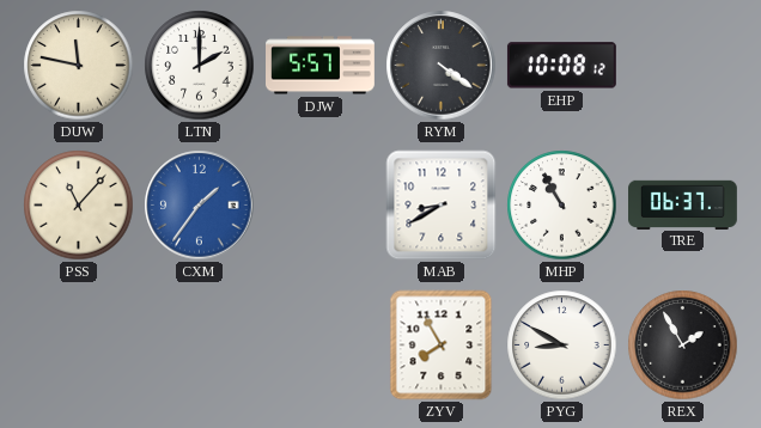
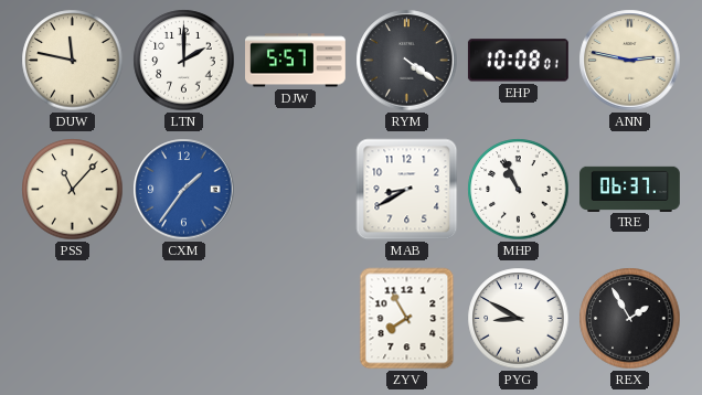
EHP: 10:08:12 -> 10:08:01 (518, 61)
ANN: none -> 2:47 (630, 61)
MHP: 10:55 -> 10:56 (519, 190)
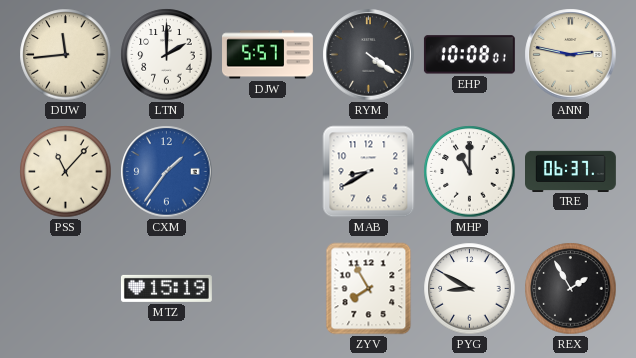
DUW: 11:47 -> 11:44 (66, 55)
MHP: 10:56 -> 11:00 (470, 172)
MTZ: none -> 15:19 (166, 288)
